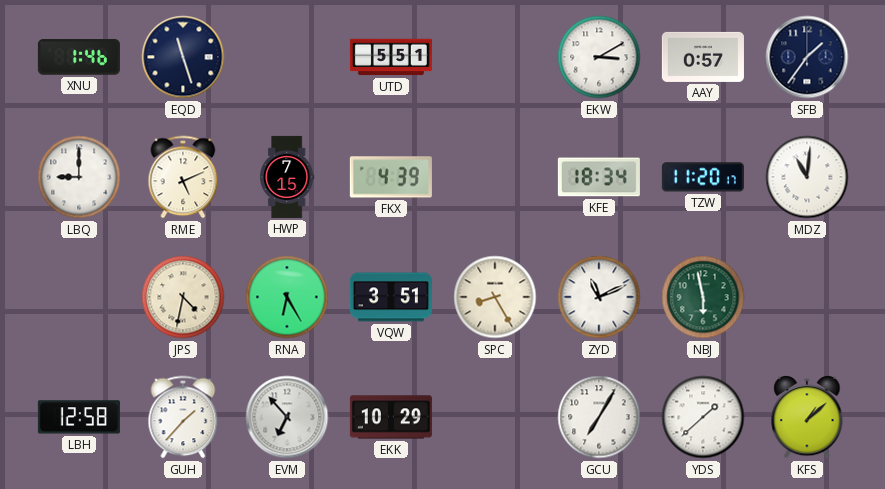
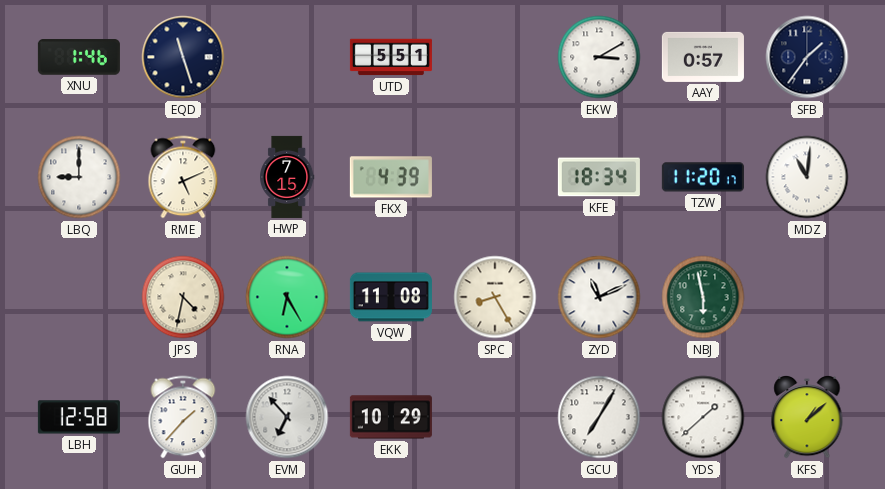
VQW: 3:51 -> 11:08 (391, 297)
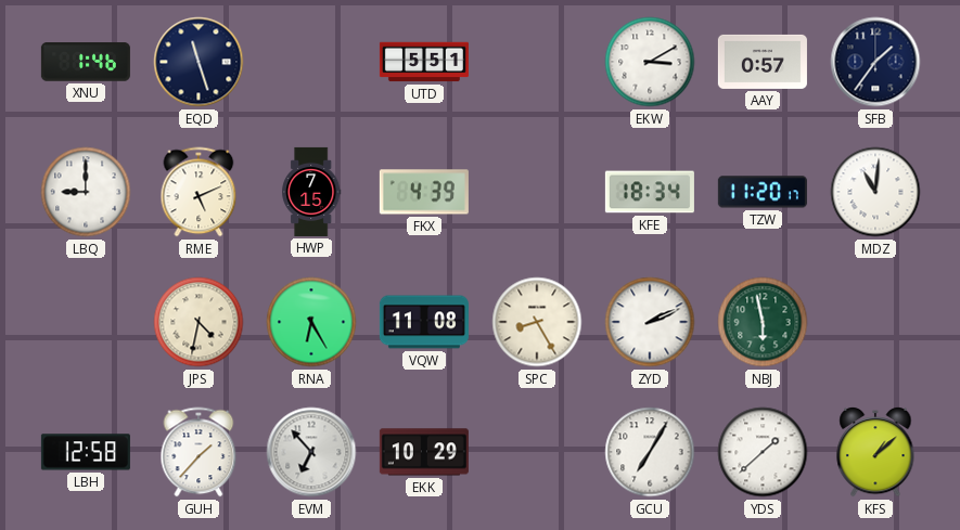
ZYD: 11:11 -> 2:11 (650, 322)
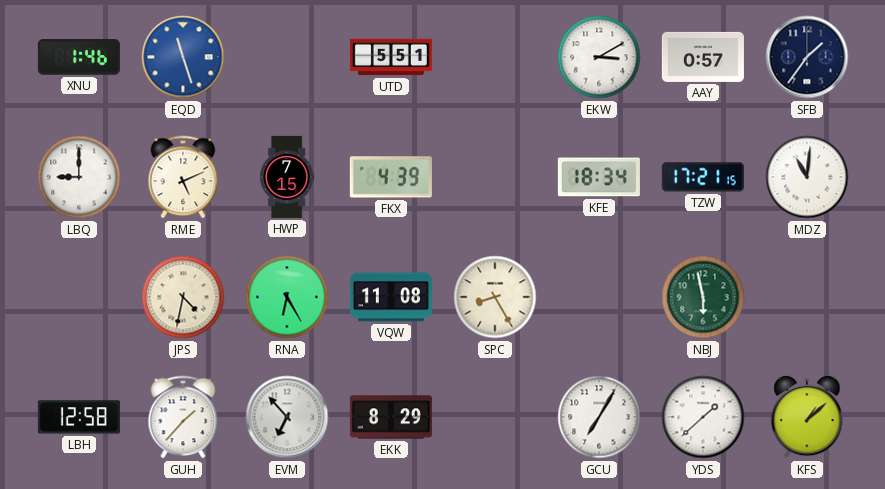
EQD dial: navy -> blue (183, 57)
TZW: 11:20 -> 17:21 (703, 177)
ZYD: 2:11 -> none (650, 322)
EKK: 10:29 -> 8:29 (391, 417)
